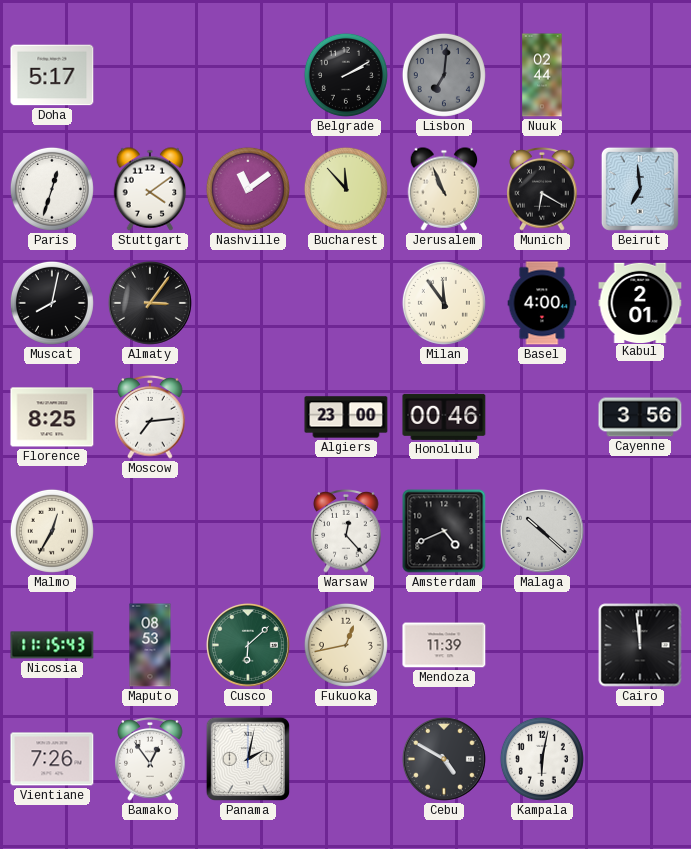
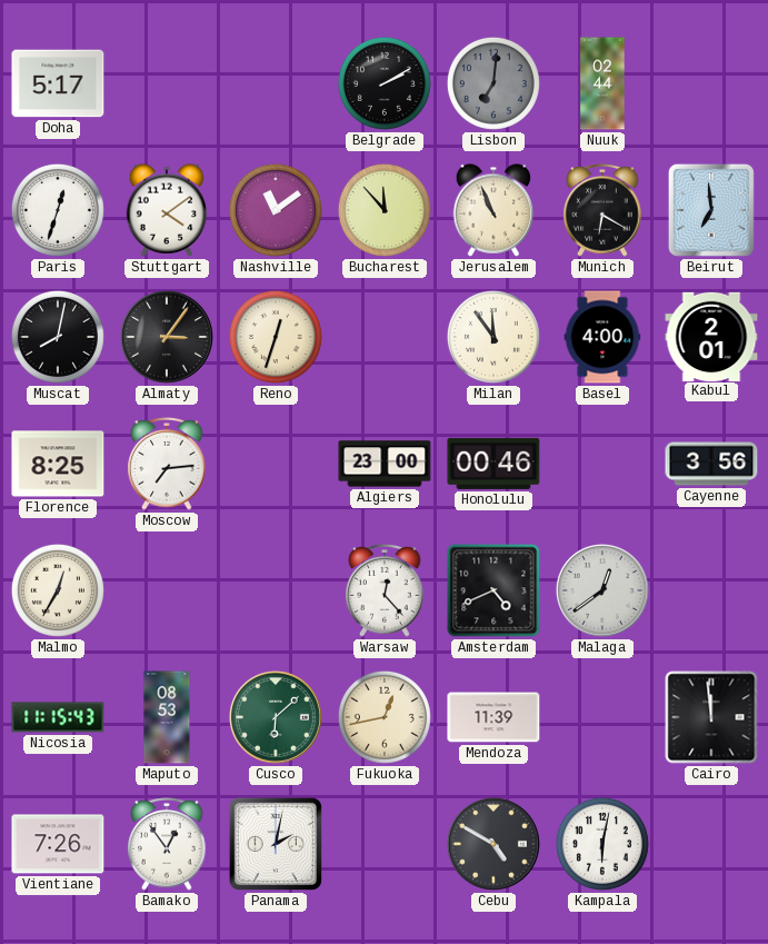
Reno: none -> 12:33 (276, 337)
Malaga: 10:22 -> 12:39 (602, 590)
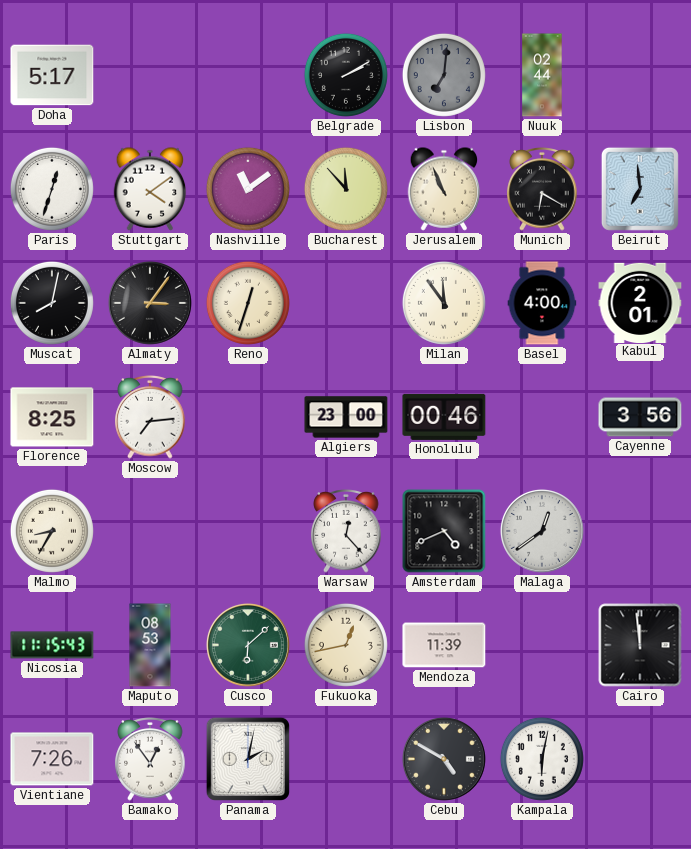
Malmo: 12:35 -> 8:35 (52, 531)
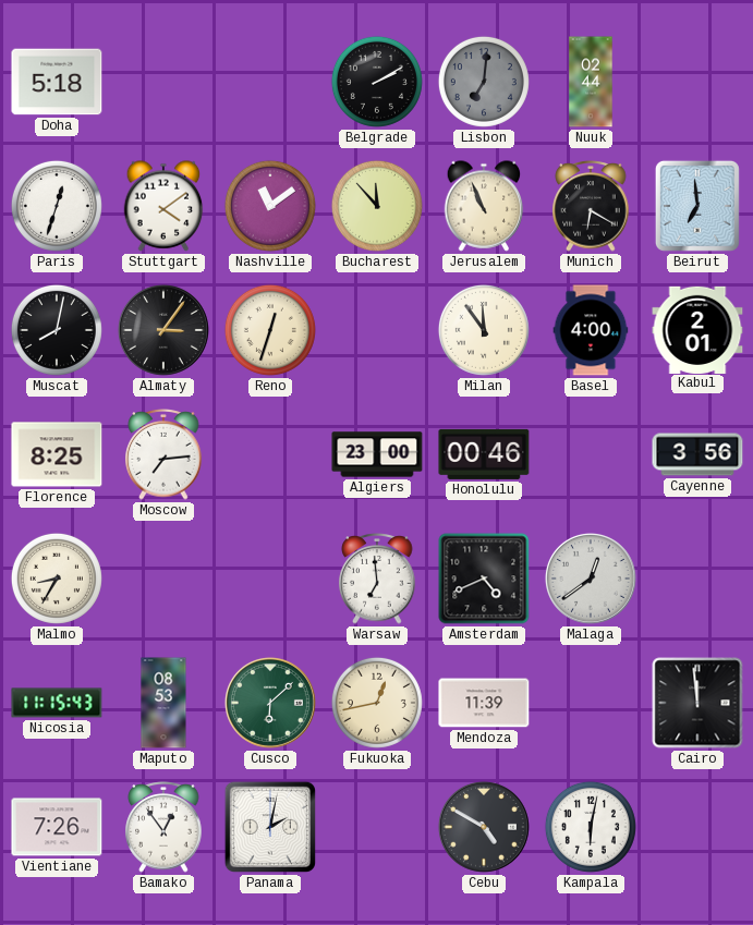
Doha: 5:17 -> 5:18 (57, 82)
Warsaw: 12:23 -> 6:59 (377, 579)
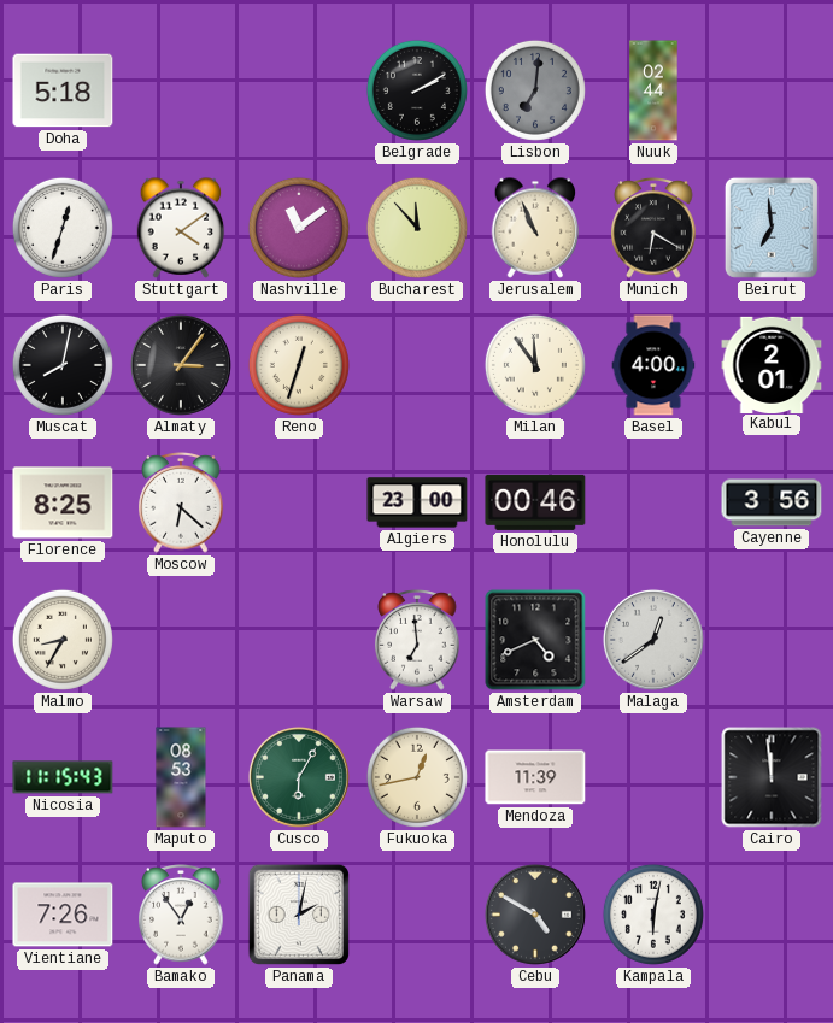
Moscow: 7:14 -> 6:22 (181, 502)
Cusco: 6:08 -> 6:05 (299, 777)
